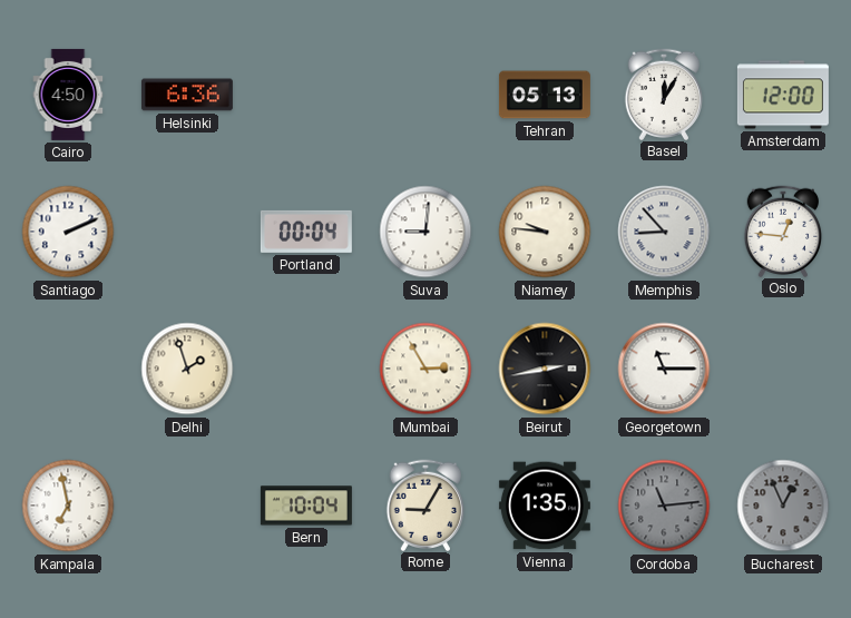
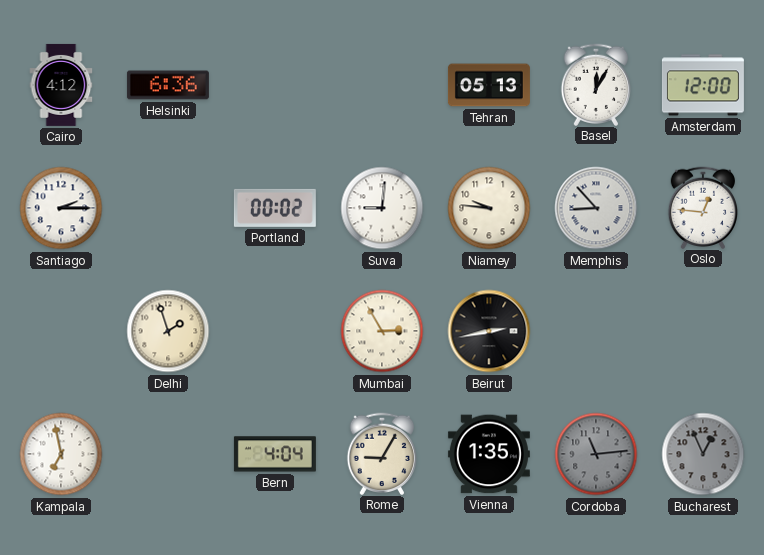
Cairo: 4:50 -> 4:12 (61, 85)
Santiago: 2:11 -> 2:15 (61, 208)
Portland: 00:04 -> 00:02 (275, 208)
Georgetown: 11:15 -> none (664, 369)
Bern: 10:04 -> 4:04 (275, 454)
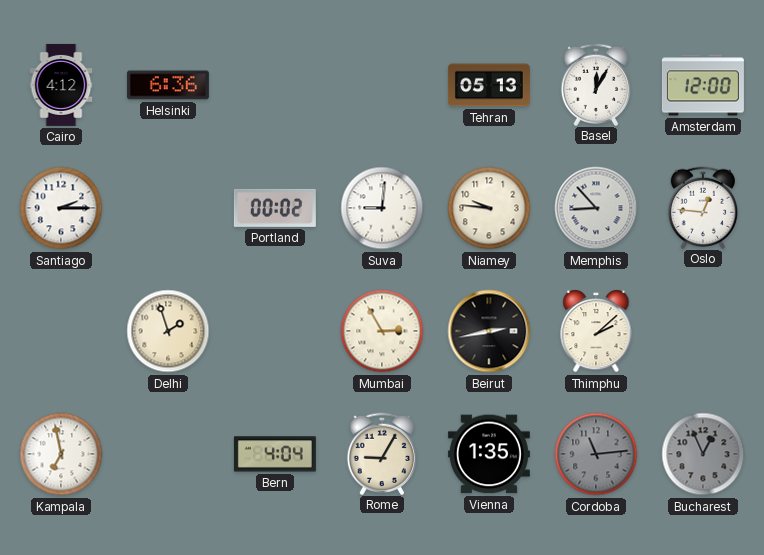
Thimphu: none -> 2:08 (596, 331)
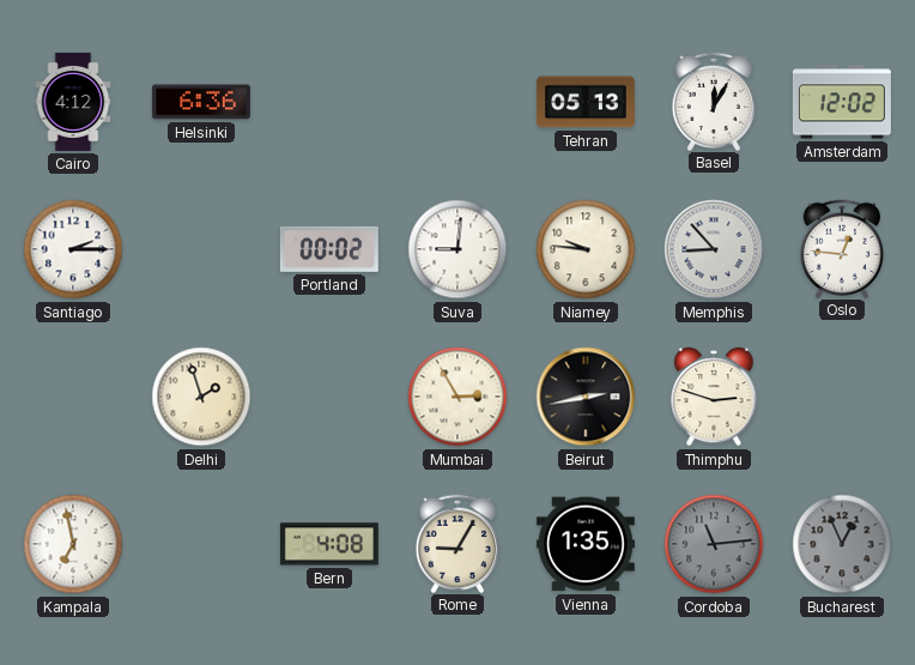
Amsterdam: 12:00 -> 12:02 (842, 102)
Thimphu: 2:08 -> 2:48 (714, 397)
Bern: 4:04 -> 4:08 (329, 544)
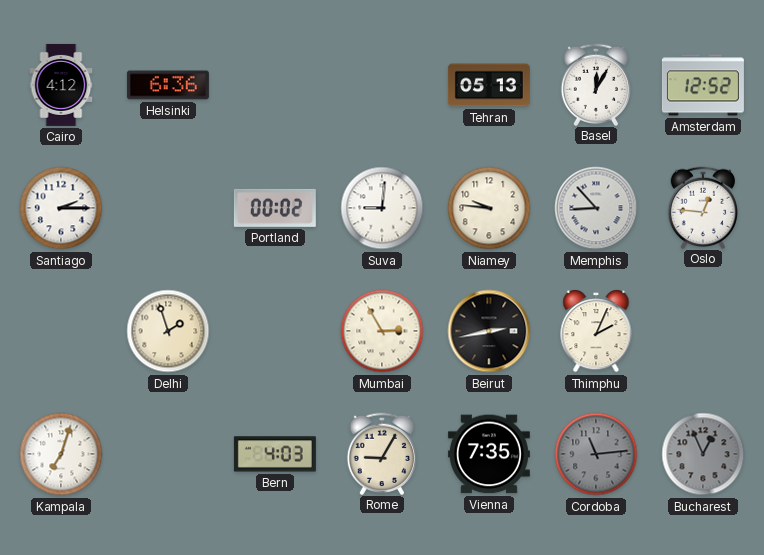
Amsterdam: 12:02 -> 12:52 (703, 85)
Thimphu: 2:48 -> 2:04 (596, 331)
Kampala: 6:58 -> 7:03 (61, 454)
Bern: 4:08 -> 4:03 (275, 454)
Vienna: 1:35 -> 7:35 (489, 454)
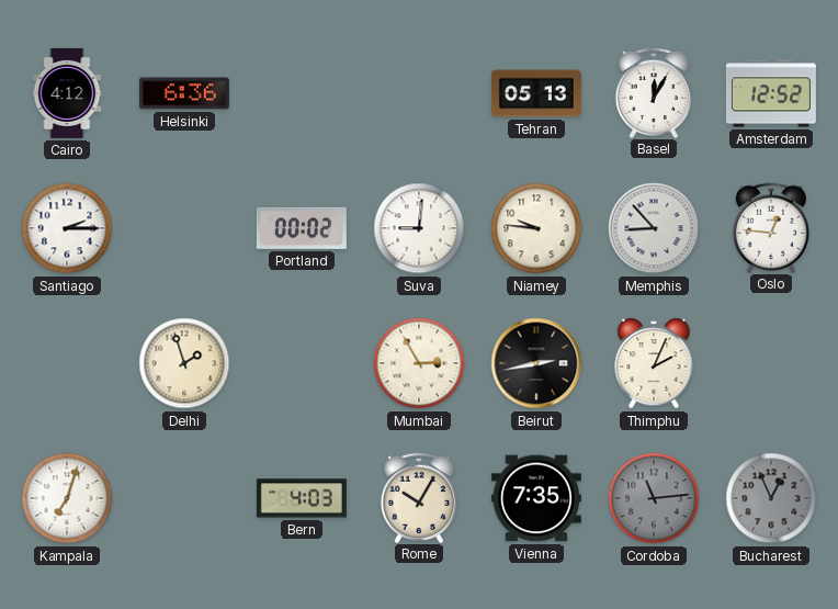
Rome: 9:05 -> 10:05 (419, 497)
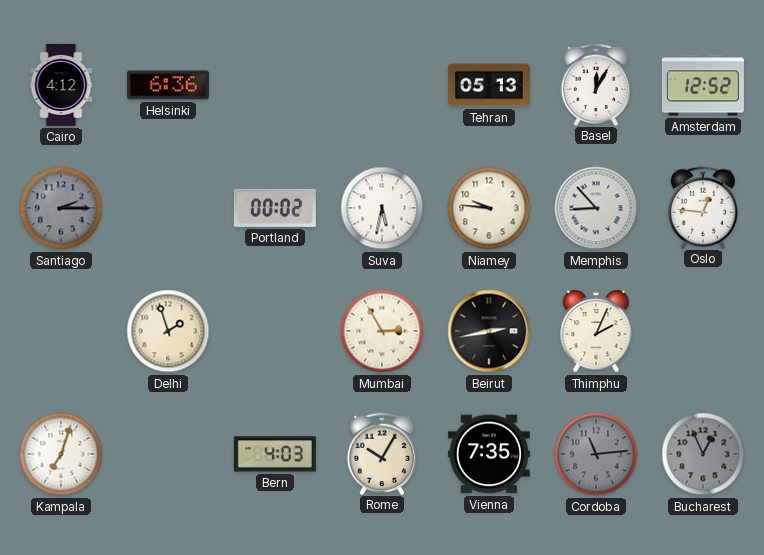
Santiago dial: white -> grey (61, 208)
Suva: 9:01 -> 5:32 (382, 208)
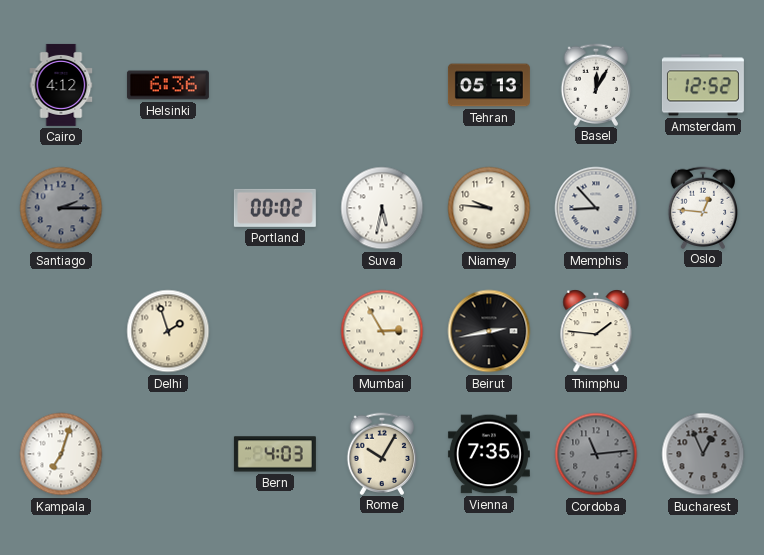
Thimphu: 2:04 -> 1:46 (596, 331)
